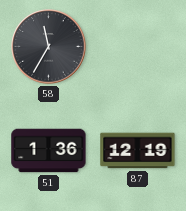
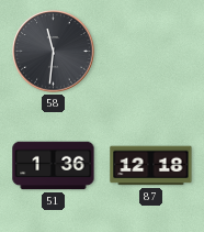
58: 11:35 -> 11:31 (54, 52)
87: 12:19 -> 12:18 (151, 166)
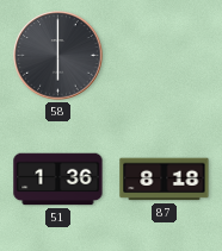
58: 11:31 -> 6:00 (58, 56)
87: 12:18 -> 8:18 (165, 180)
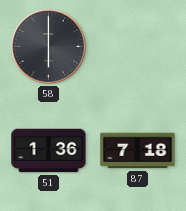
87: 8:18 -> 7:18 (138, 151)
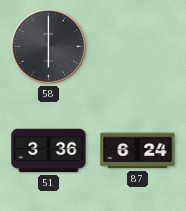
51: 1:36 -> 3:36 (49, 151)
87: 7:18 -> 6:24 (138, 151)
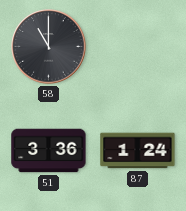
58: 6:00 -> 11:00 (49, 47)
87: 6:24 -> 1:24 (138, 151)
